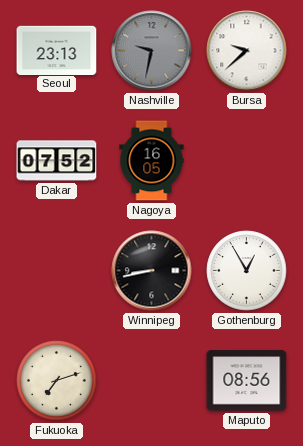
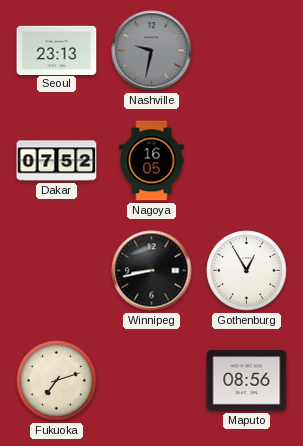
Bursa: 9:38 -> none (247, 51)
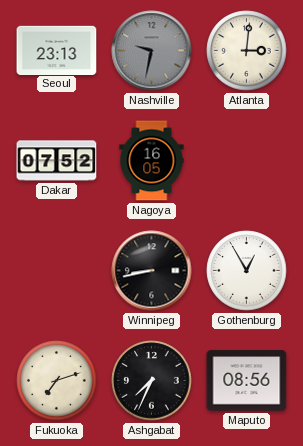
Atlanta: none -> 3:01 (247, 51)
Ashgabat: none -> 7:34 (152, 381)
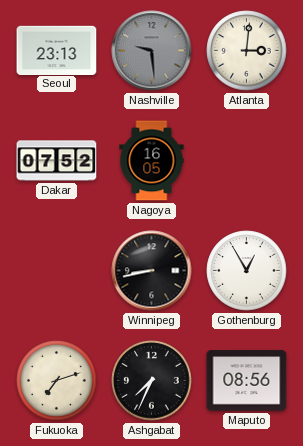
Nashville: 9:32 -> 9:29 (152, 51)
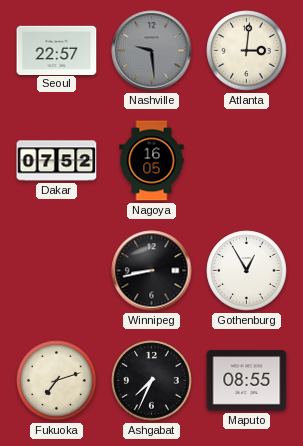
Seoul: 23:13 -> 22:57 (57, 50)
Maputo: 08:56 -> 08:55 (247, 381)
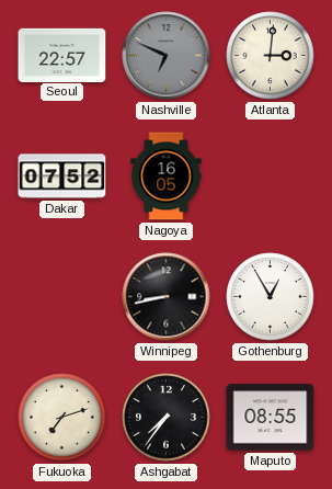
Nashville: 9:29 -> 6:49 (167, 56)
Ashgabat: 7:34 -> 7:36 (167, 418)
